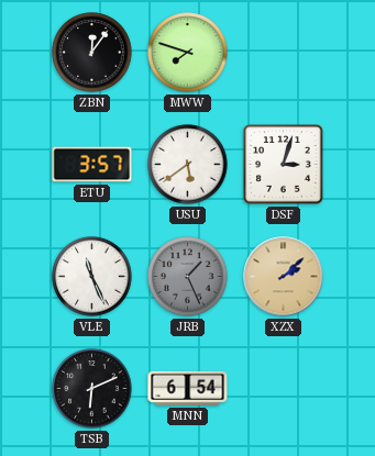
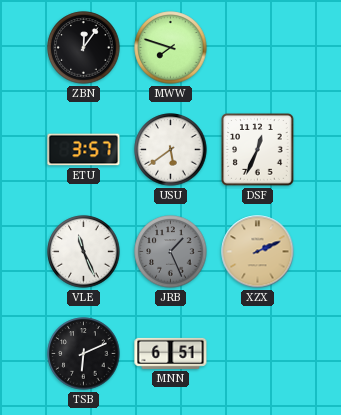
DSF: 3:03 -> 12:34 (258, 150)
XZX: 2:08 -> 2:11 (258, 252)
MNN: 6:54 -> 6:51 (171, 353)
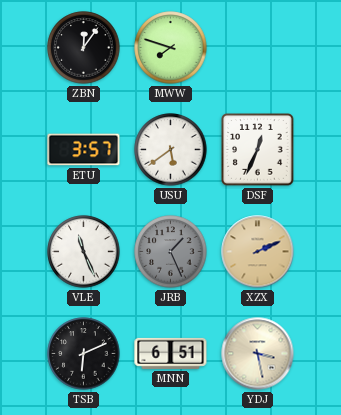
YDJ: none -> 3:28 (258, 354)
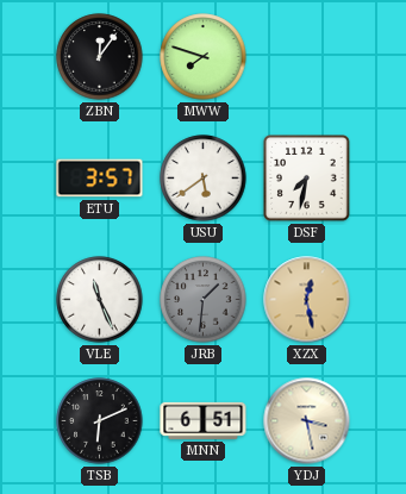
DSF: 12:34 -> 7:32 (307, 179)
JRB: 1:26 -> 1:31 (204, 300)
XZX: 2:11 -> 12:28 (307, 300)
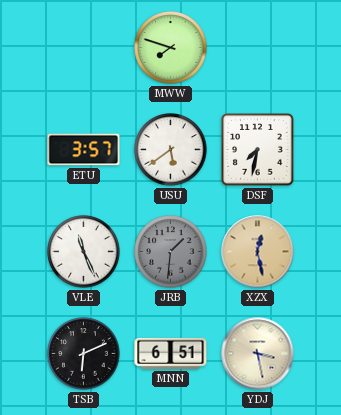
ZBN: 12:06 -> none (100, 57)
